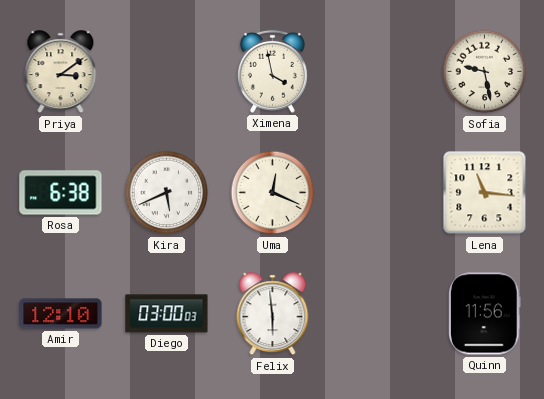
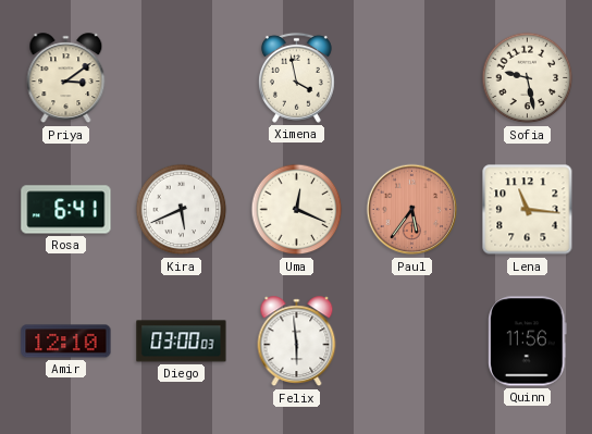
Rosa: 6:38 -> 6:41 (66, 210)
Paul: none -> 5:36 (412, 210)
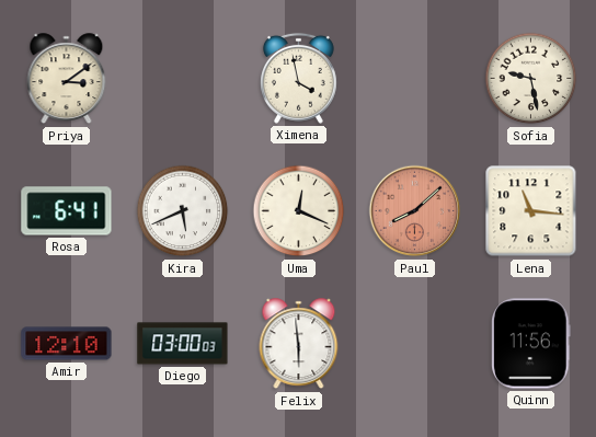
Paul: 5:36 -> 8:08 (415, 211)
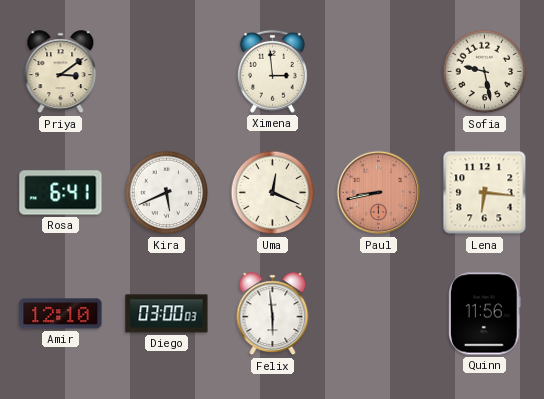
Ximena: 3:58 -> 2:59 (272, 71)
Paul: 8:08 -> 8:43 (379, 193)
Lena: 11:16 -> 6:16 (485, 193)
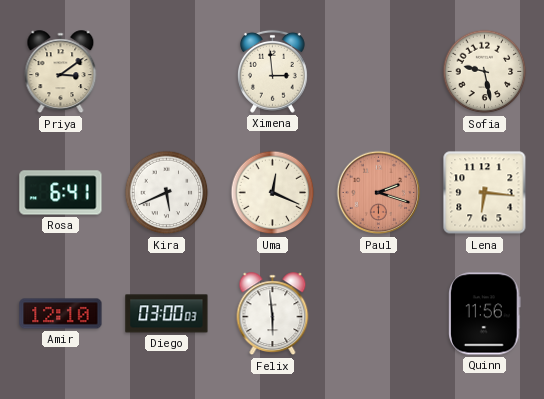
Paul: 8:43 -> 2:18 (379, 193)
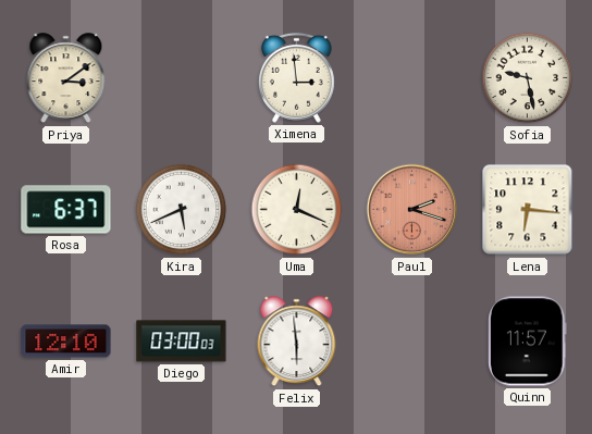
Rosa: 6:41 -> 6:37 (66, 210)
Quinn: 11:56 -> 11:57 (528, 342)
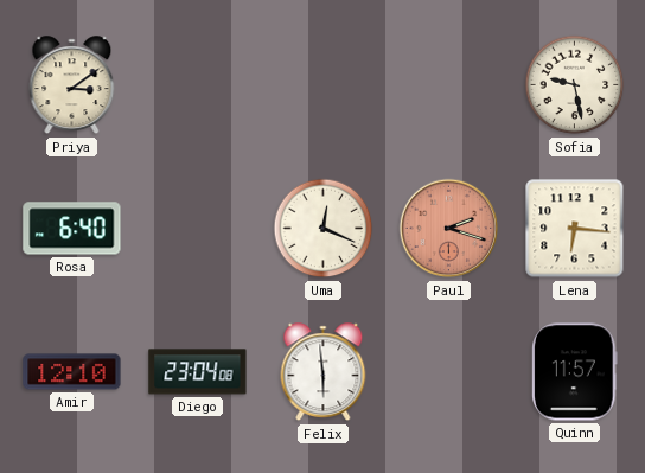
Ximena: 2:59 -> none (296, 77)
Rosa: 6:37 -> 6:40 (72, 229)
Kira: 5:41 -> none (182, 210)
Diego: 03:00 -> 23:04 (198, 372)
